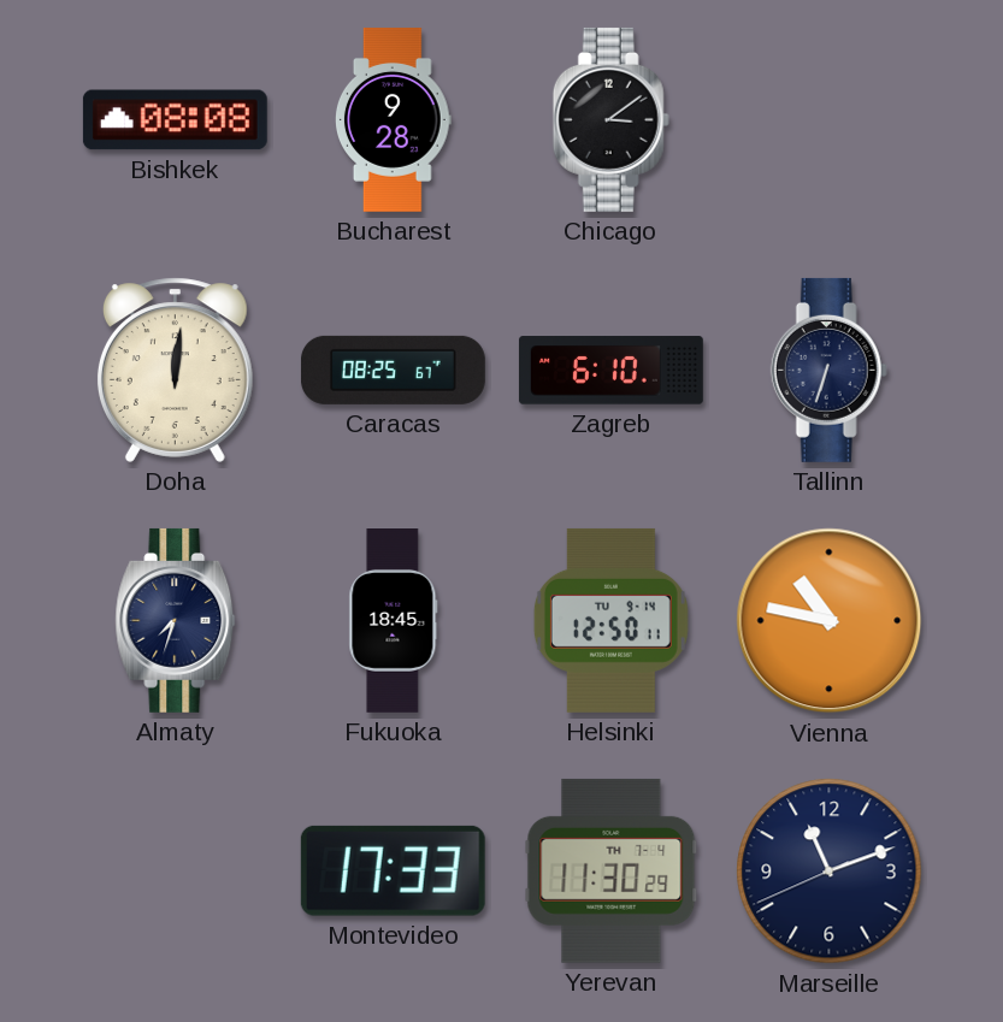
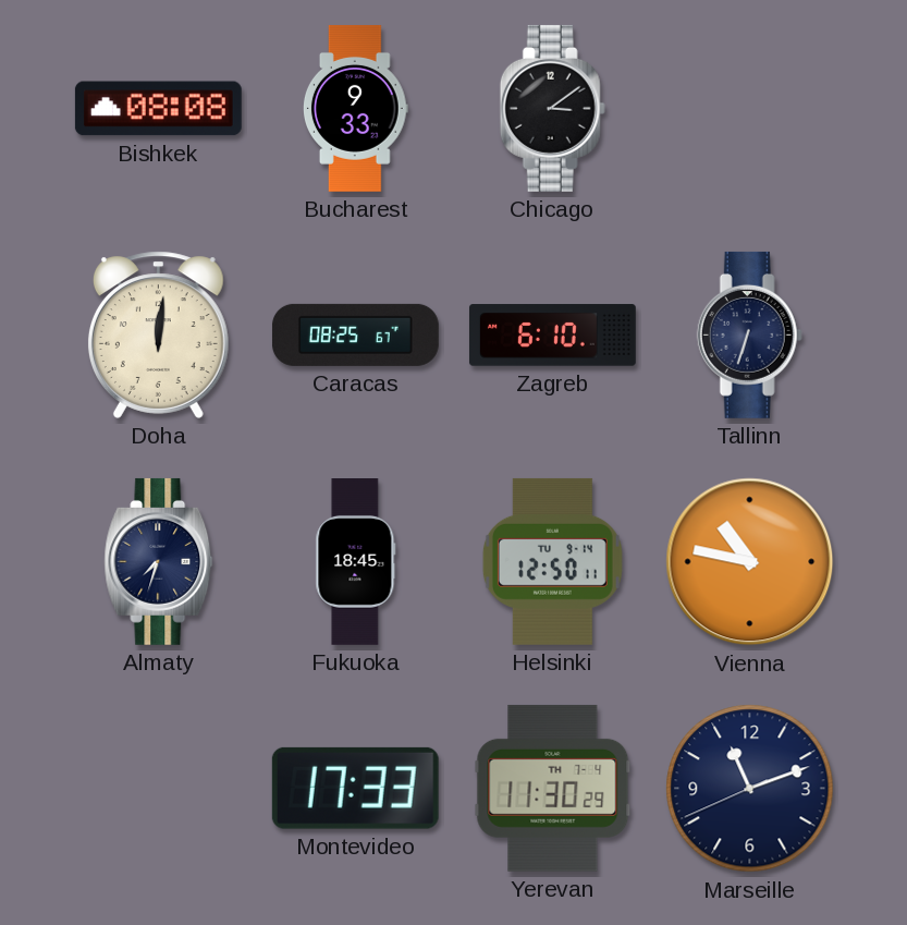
Bucharest: 9:28 -> 9:33 (355, 109)
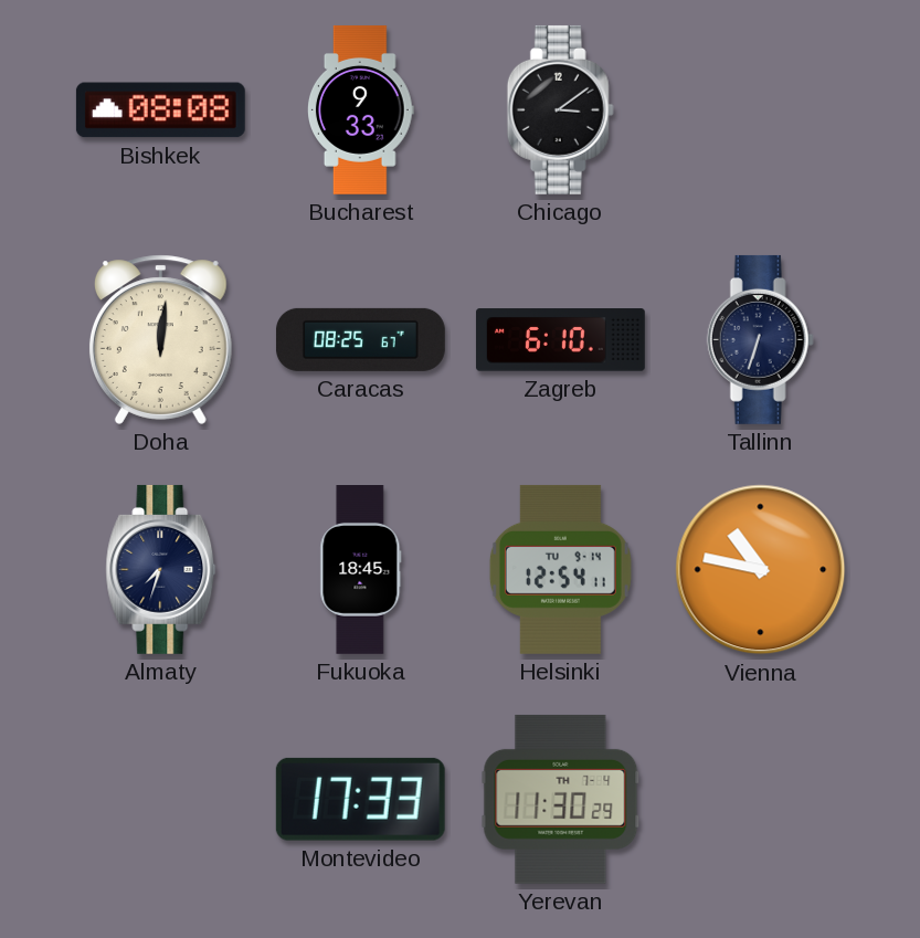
Helsinki: 12:50 -> 12:54 (560, 569)
Marseille: 11:11 -> none (750, 789)
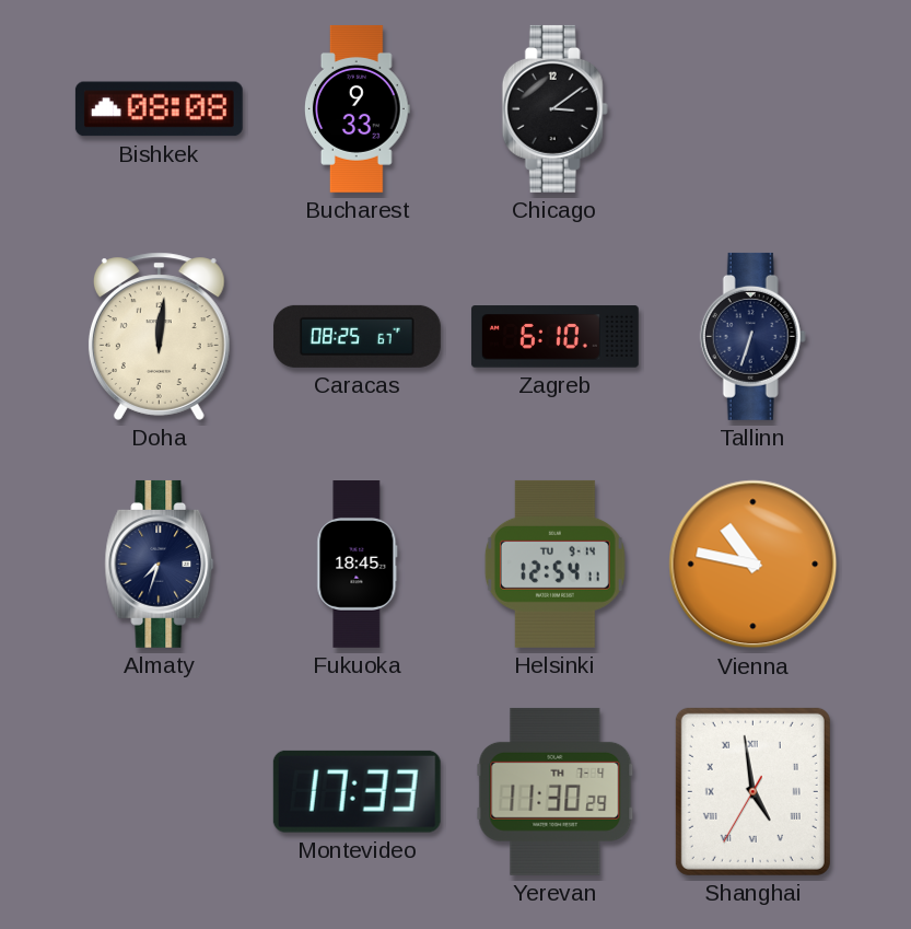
Shanghai: none -> 4:58 (752, 791)
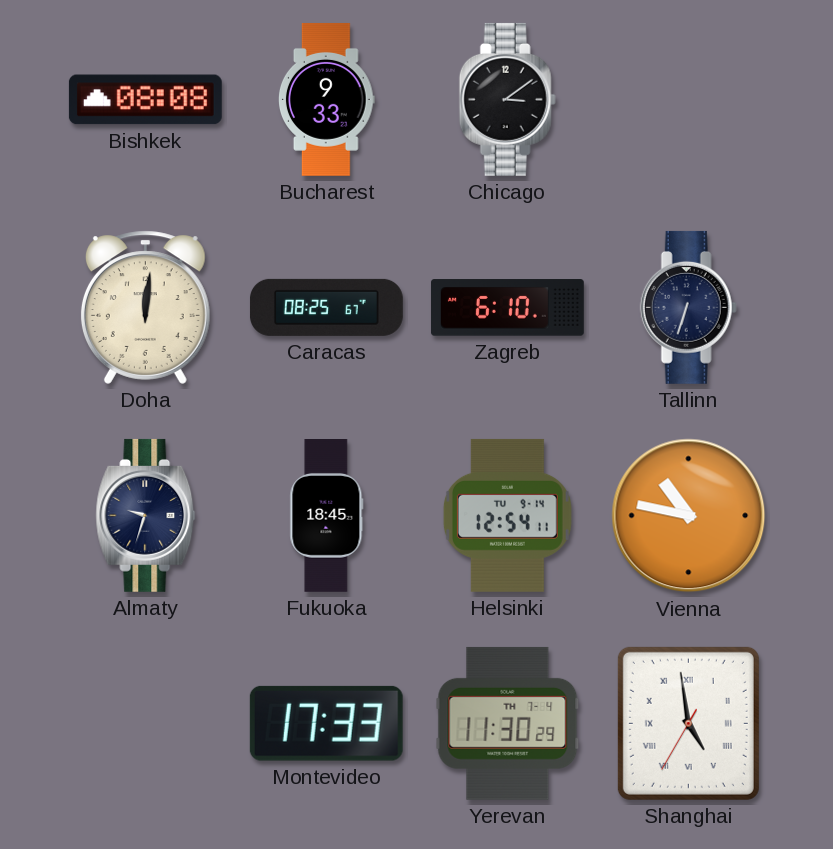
Almaty: 7:33 -> 9:33 (146, 515)
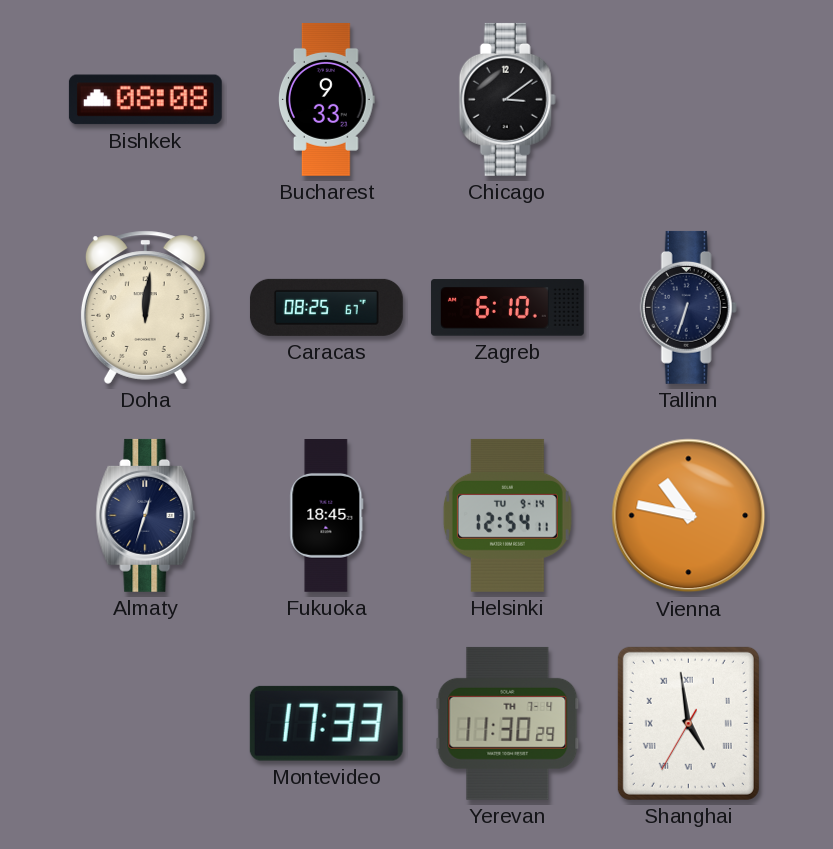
Almaty: 9:33 -> 12:33 (146, 515)
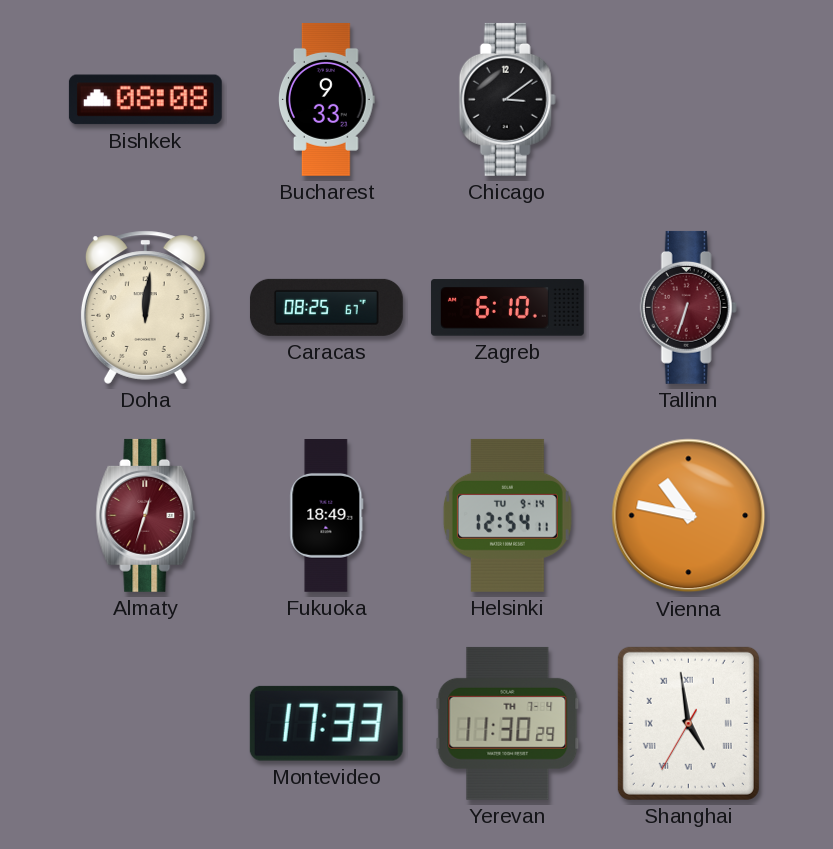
Tallinn dial: navy -> burgundy (688, 307)
Almaty dial: navy -> burgundy (146, 515)
Fukuoka: 18:45 -> 18:49 (327, 516)
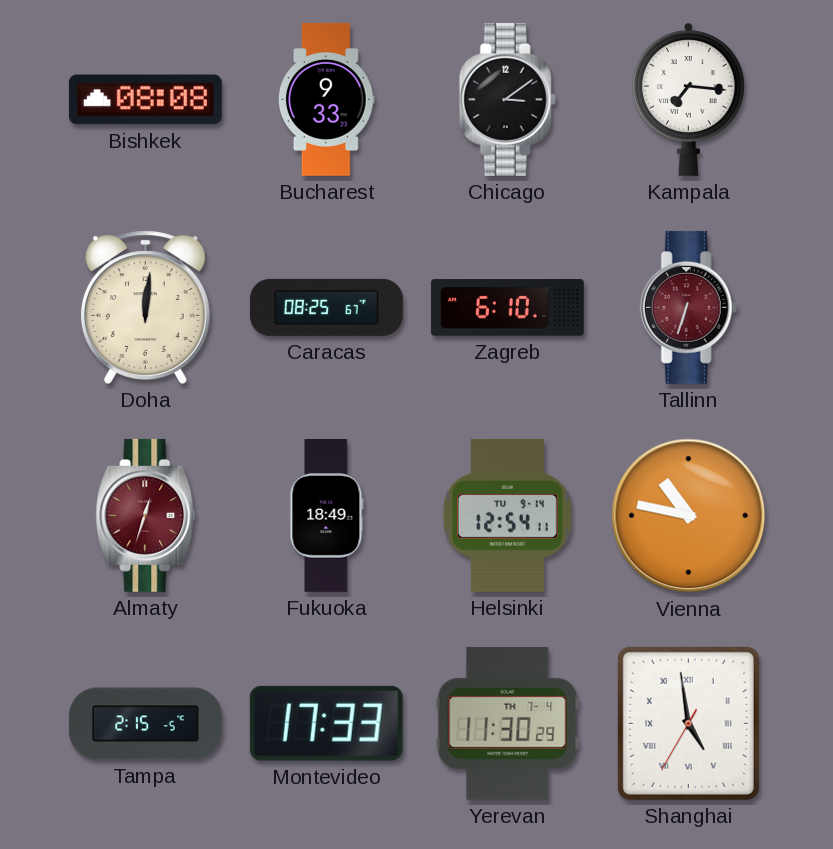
Kampala: none -> 7:16 (689, 99)
Tampa: none -> 2:15 (145, 724)
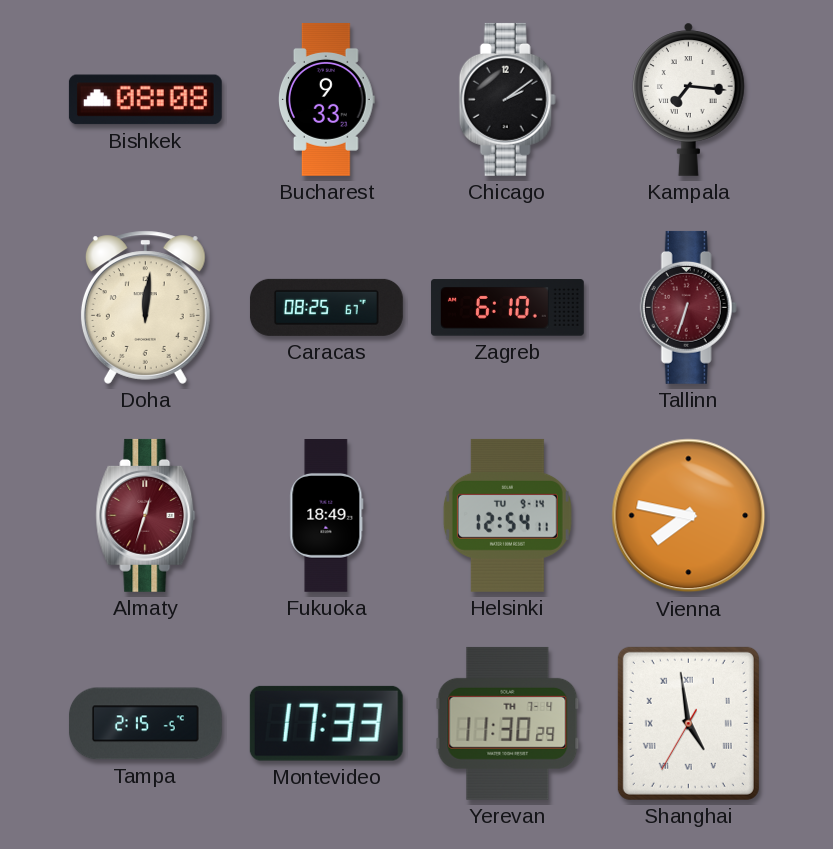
Chicago: 3:09 -> 2:09 (507, 99)
Vienna: 10:47 -> 7:47 (689, 516)
